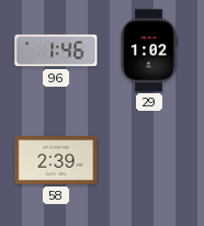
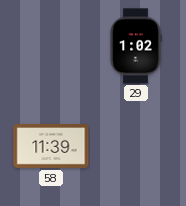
96: 1:46 -> none (56, 50)
58: 2:39 -> 11:39 (51, 146)
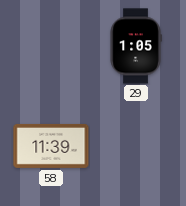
29: 1:02 -> 1:05 (136, 46)
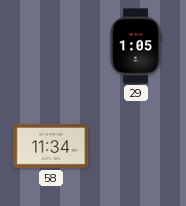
58: 11:39 -> 11:34 (51, 146)
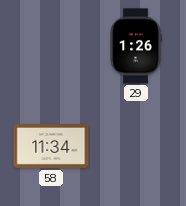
29: 1:05 -> 1:26 (136, 46)
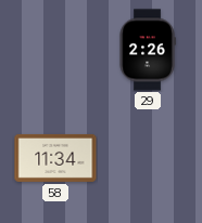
29: 1:26 -> 2:26 (148, 50)
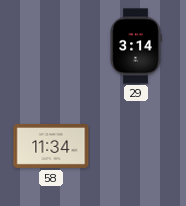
29: 2:26 -> 3:14 (136, 46)
